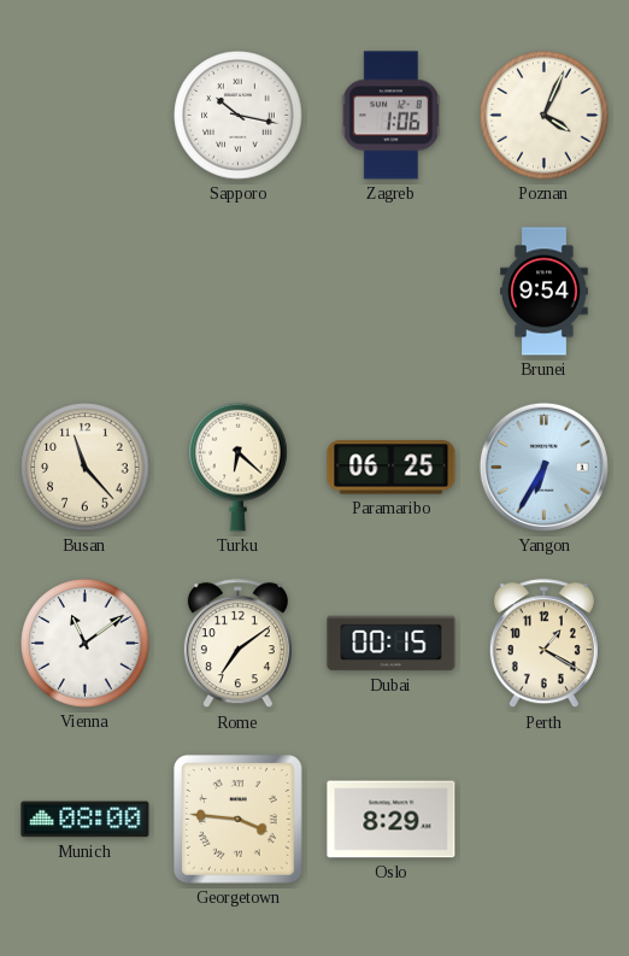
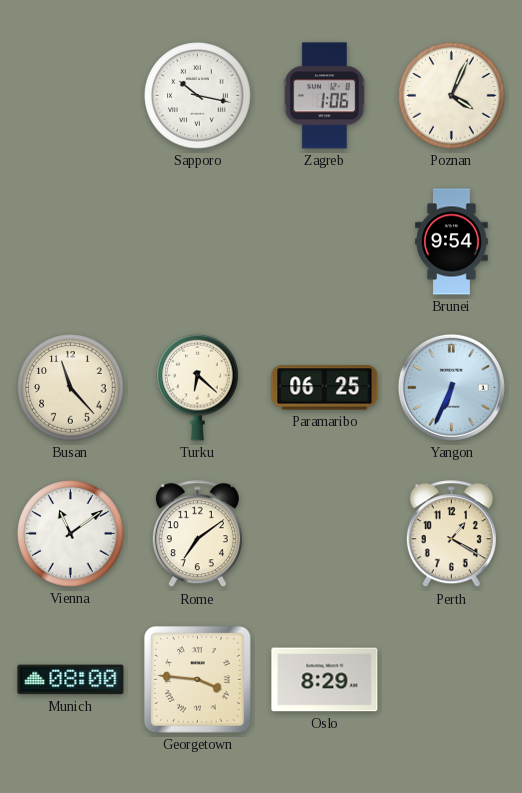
Yangon: 6:35 -> 6:34 (451, 387)
Dubai: 00:15 -> none (392, 644)
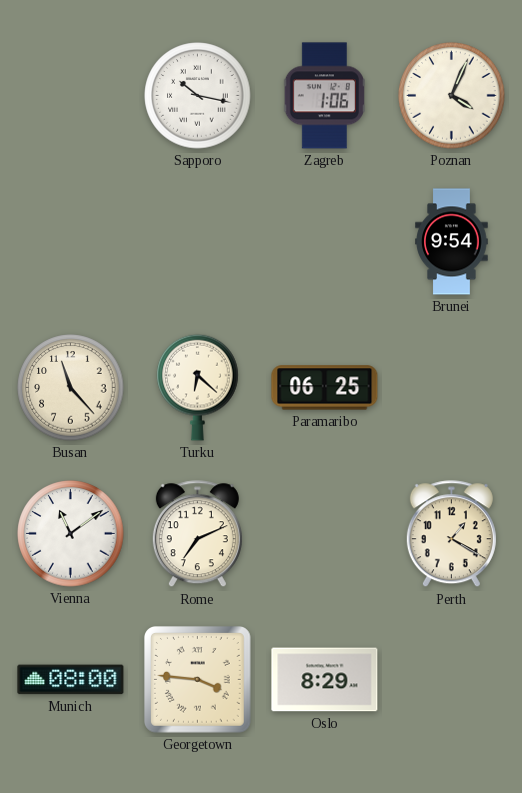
Yangon: 6:34 -> none (451, 387)
Rome: 7:09 -> 7:11 (197, 534)
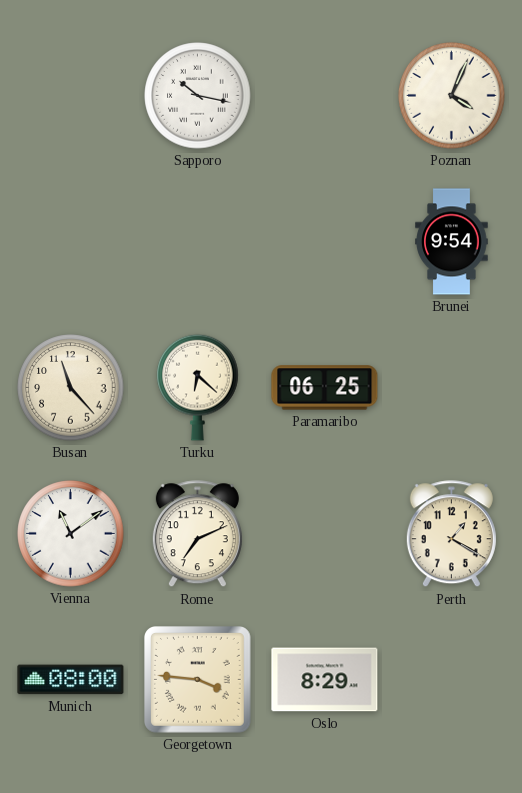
Zagreb: 1:06 -> none (324, 96)
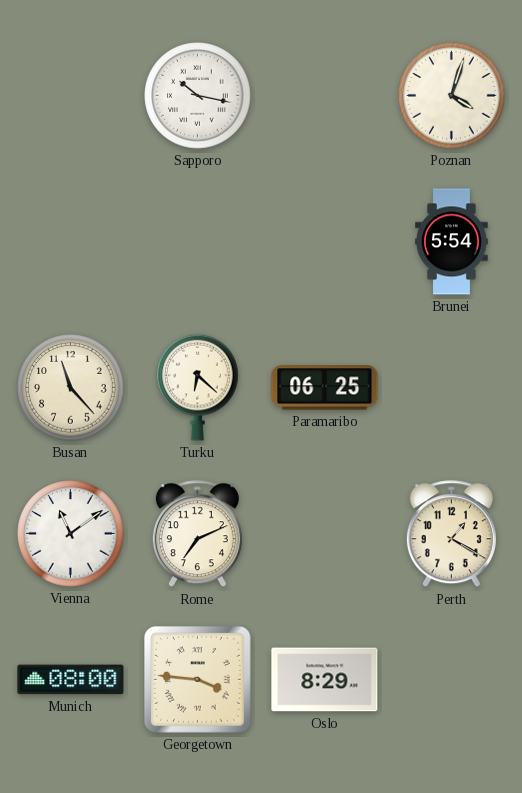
Poznan: 4:04 -> 4:03 (452, 96)
Brunei: 9:54 -> 5:54 (452, 242)
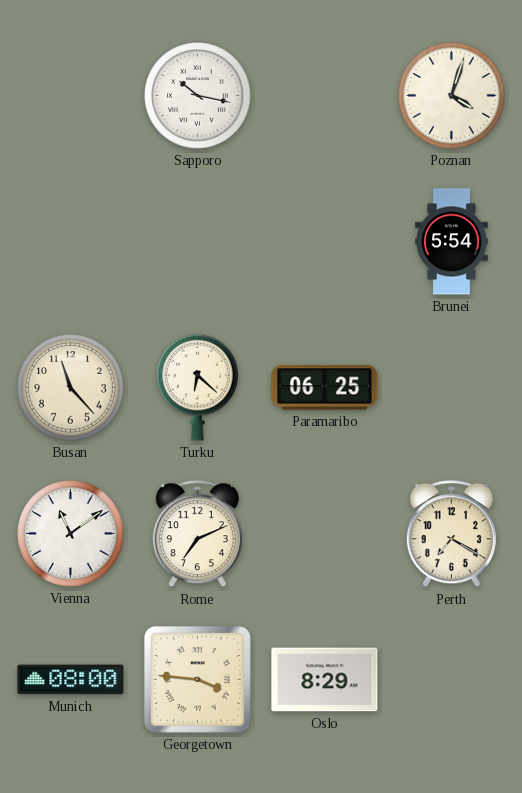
Perth: 1:20 -> 7:20 (451, 534)
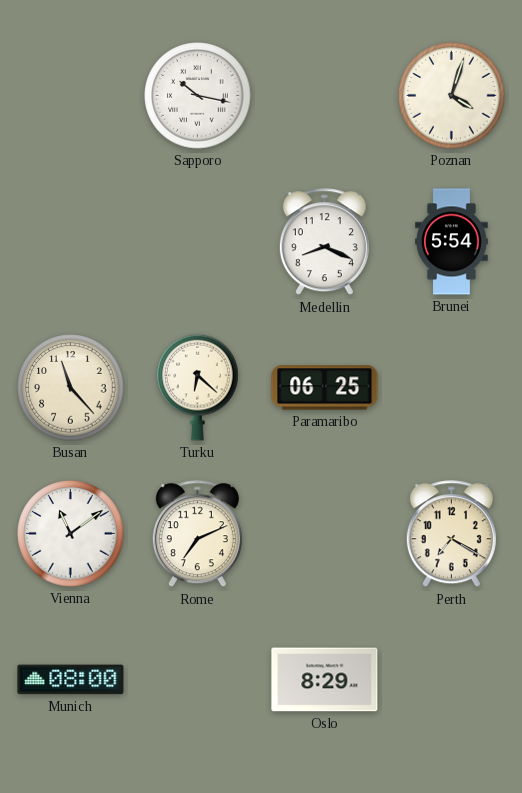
Medellin: none -> 8:19 (324, 242)
Georgetown: 3:46 -> none (198, 680)
